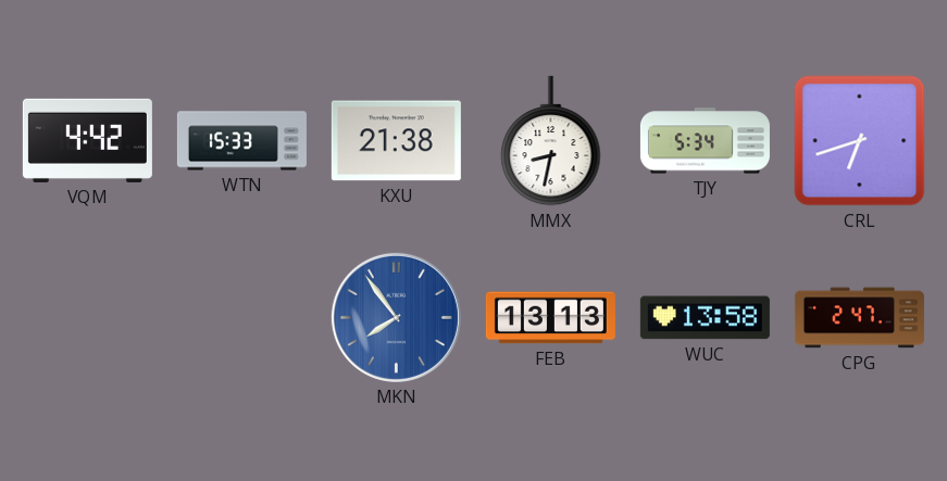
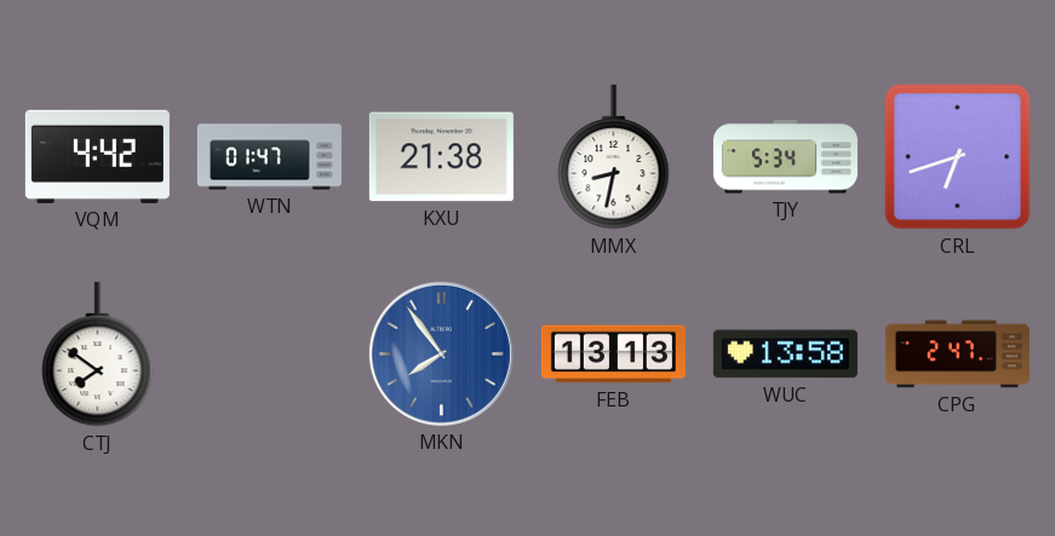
WTN: 15:33 -> 01:47 (269, 157)
CTJ: none -> 7:51 (98, 355)
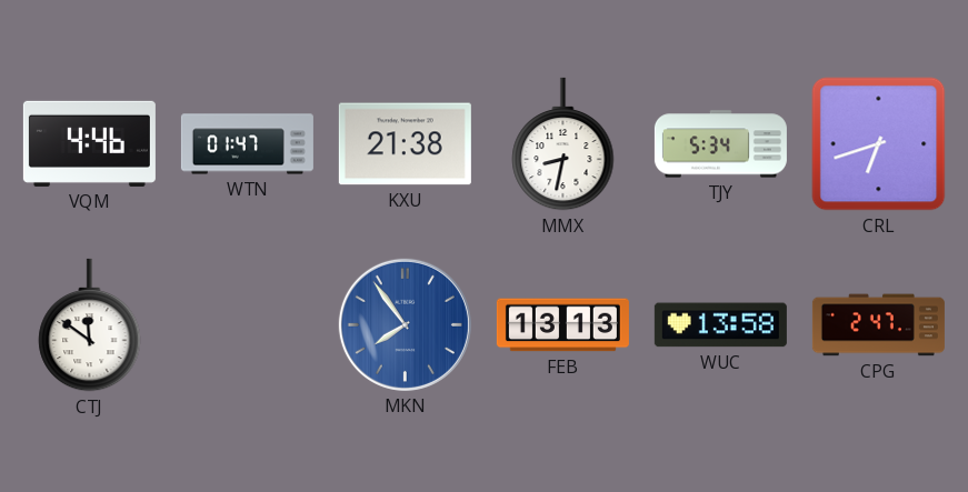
VQM: 4:42 -> 4:46 (89, 143)
CTJ: 7:51 -> 11:51 (90, 325)
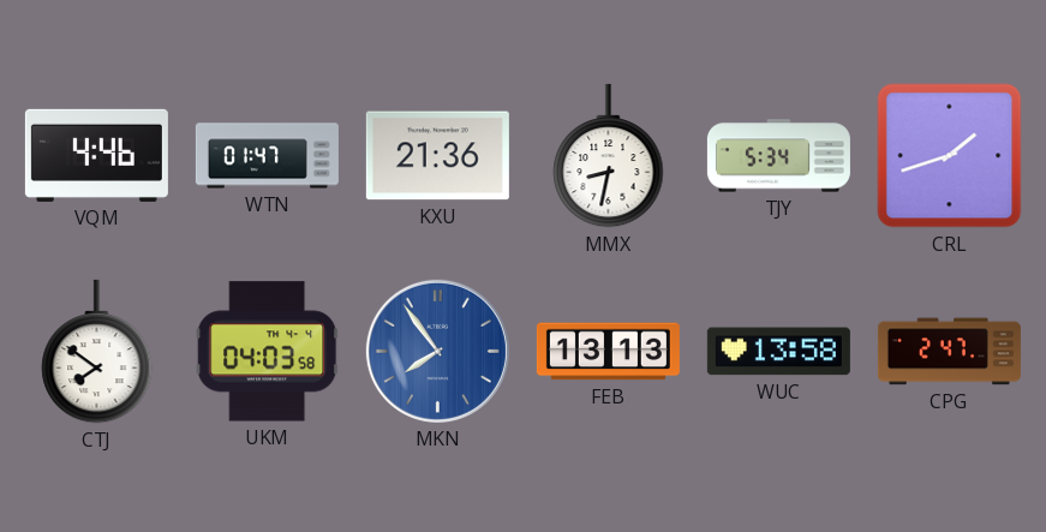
KXU: 21:38 -> 21:36 (437, 156)
CRL: 6:42 -> 1:42 (950, 156)
CTJ: 11:51 -> 7:51 (97, 352)
UKM: none -> 04:03 (268, 352)
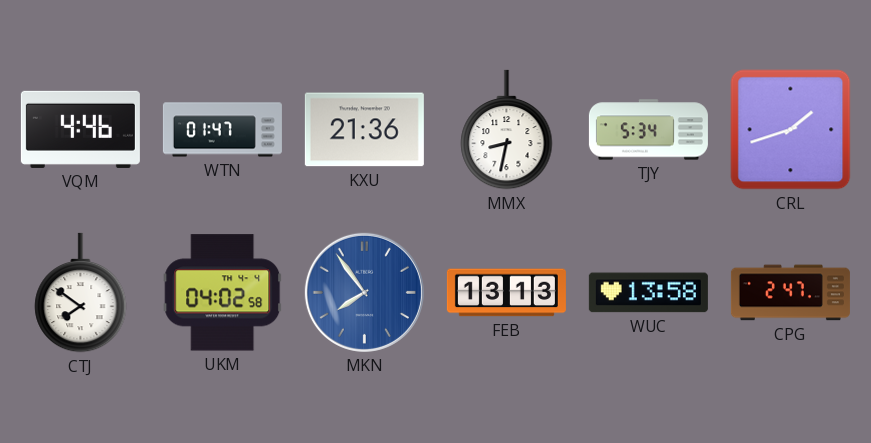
UKM: 04:03 -> 04:02 (223, 293)
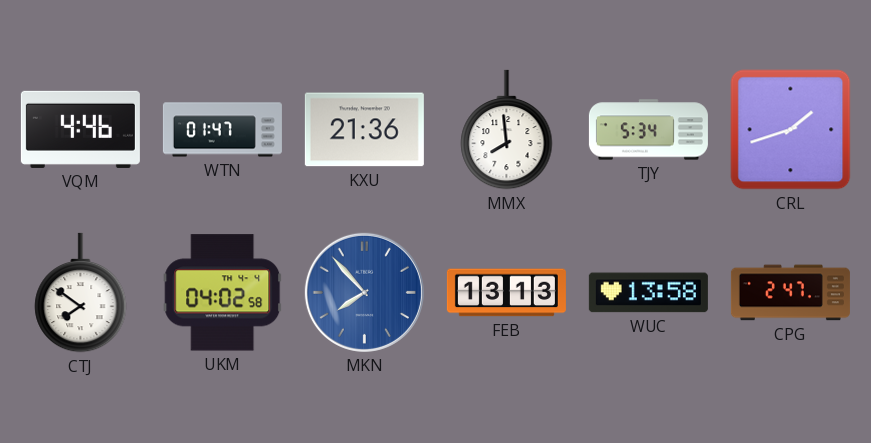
MMX: 8:32 -> 7:59 (507, 130)
MKN: 7:54 -> 7:53 (364, 292)
